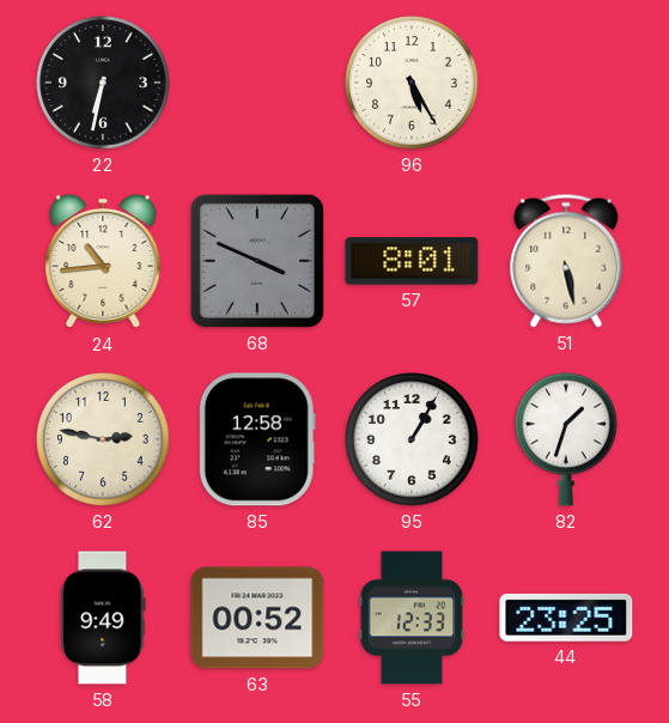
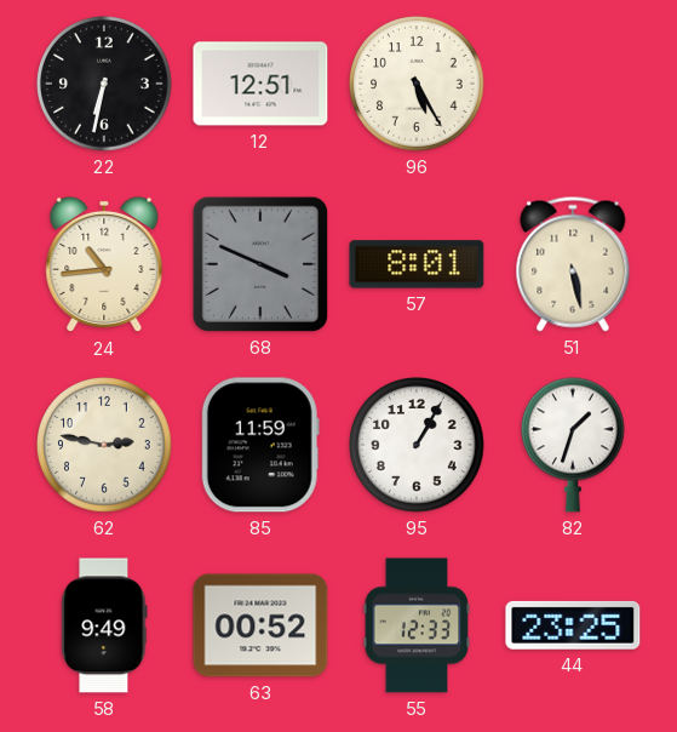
12: none -> 12:51 (260, 84)
85: 12:58 -> 11:59 (260, 445)
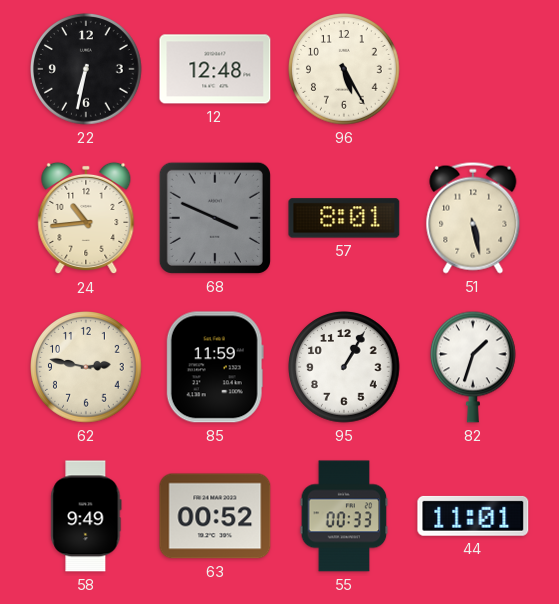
12: 12:51 -> 12:48 (215, 69)
55: 12:33 -> 00:33 (344, 516)
44: 23:25 -> 11:01 (473, 516)
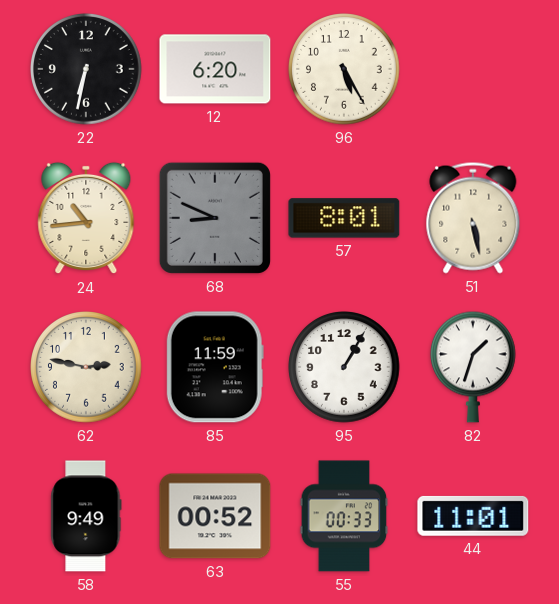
12: 12:48 -> 6:20 (215, 69)
68: 3:49 -> 8:49 (215, 218)
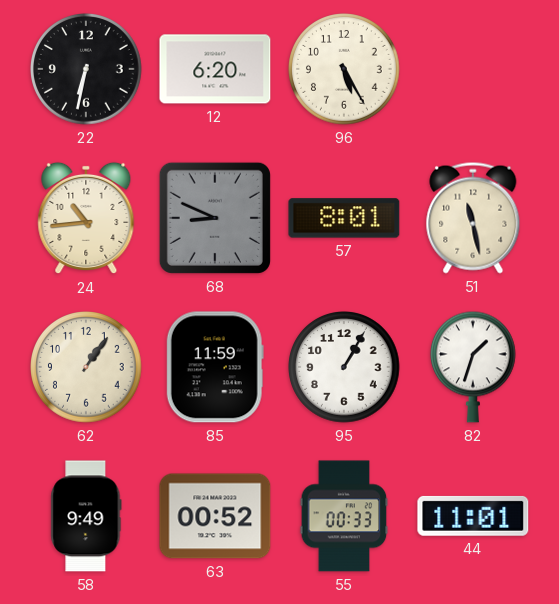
51: 5:28 -> 11:28 (473, 218)
62: 2:47 -> 1:06 (87, 368)
